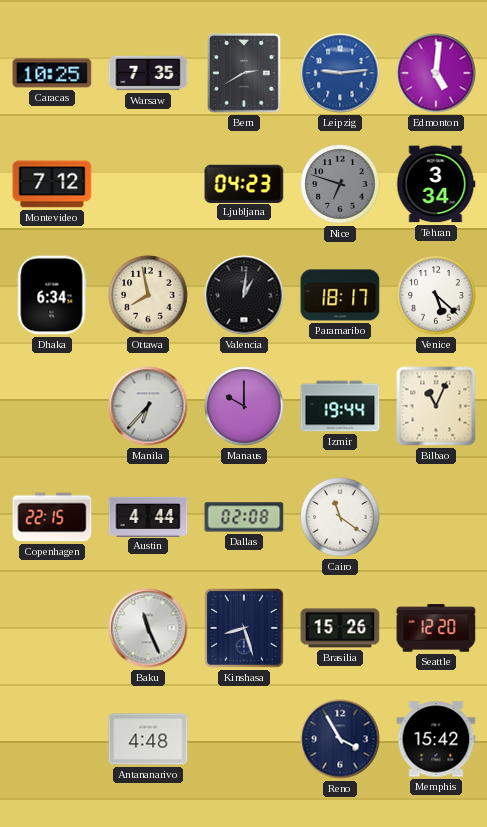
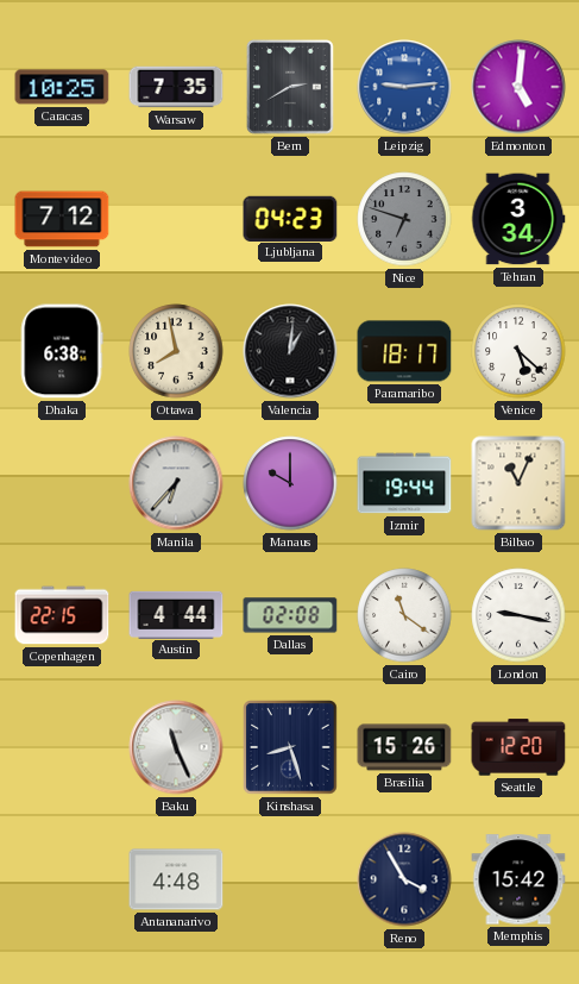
Dhaka: 6:34 -> 6:38 (62, 351)
London: none -> 9:17 (518, 615)
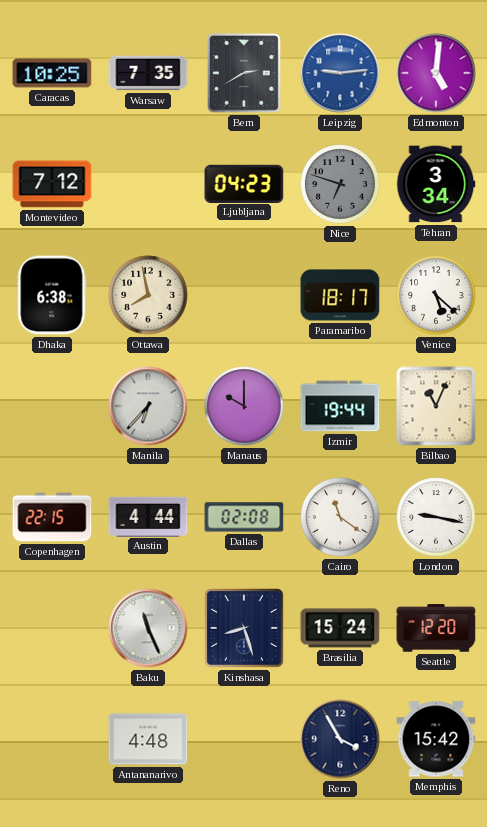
Valencia: 1:01 -> none (290, 351)
Brasilia: 15:26 -> 15:24 (340, 628)
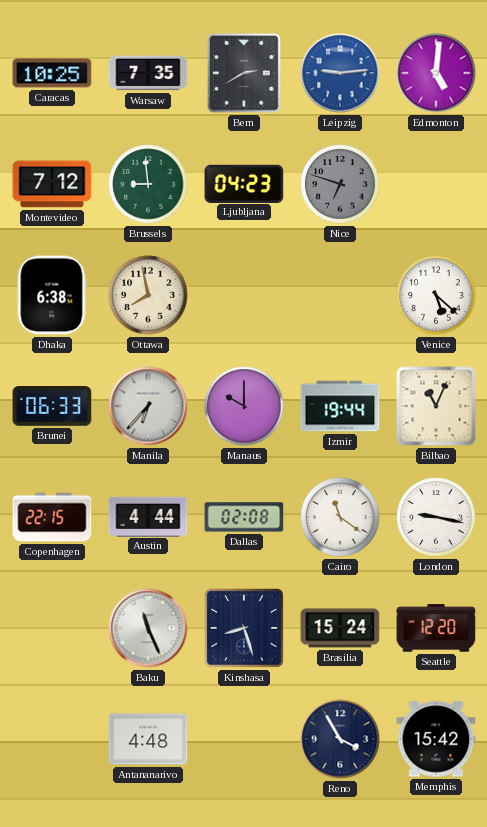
Brussels: none -> 8:59 (148, 184)
Tehran: 3:34 -> none (436, 184)
Paramaribo: 18:17 -> none (340, 295)
Brunei: none -> 06:33 (52, 407)
